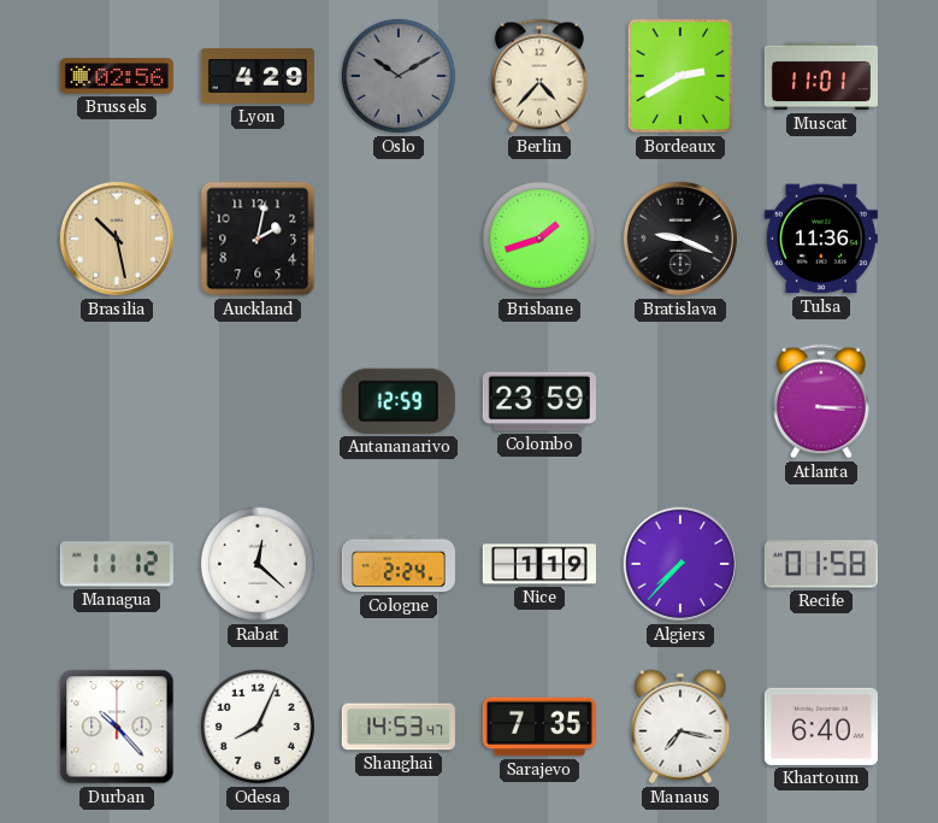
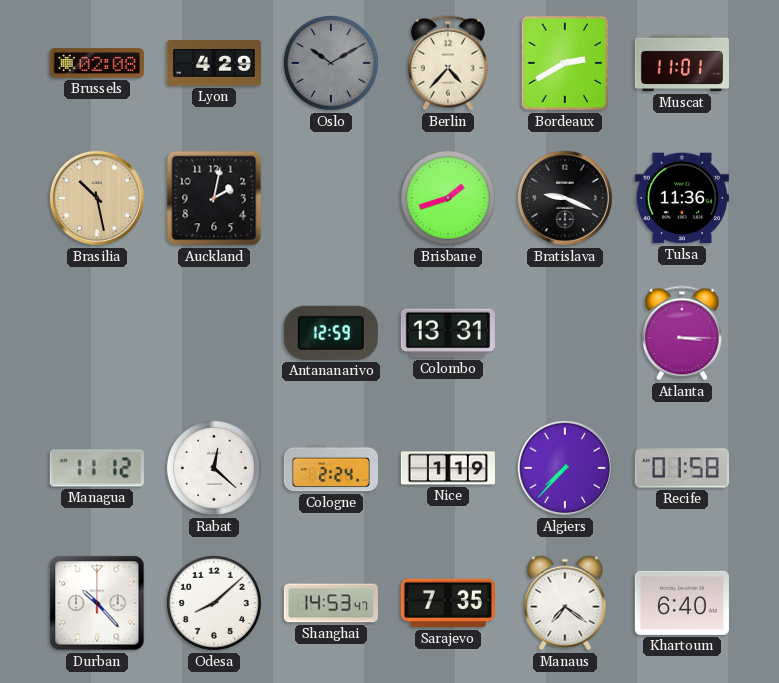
Brussels: 02:56 -> 02:08 (97, 63)
Colombo: 23:59 -> 13:31 (448, 333)
Odesa: 8:04 -> 8:08 (214, 603)
Manaus: 7:17 -> 7:21 (565, 603)
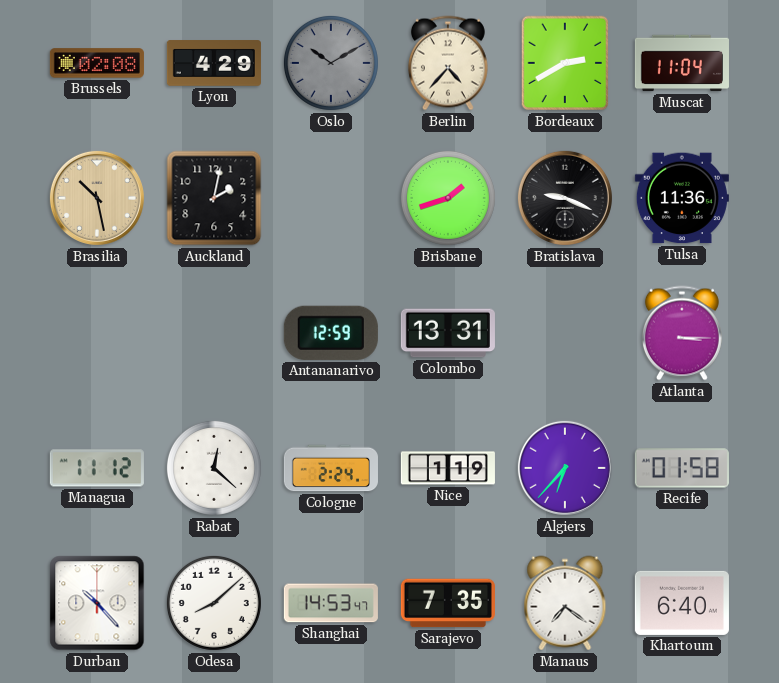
Muscat: 11:01 -> 11:04 (682, 63)
Algiers: 7:37 -> 6:37 (565, 468)
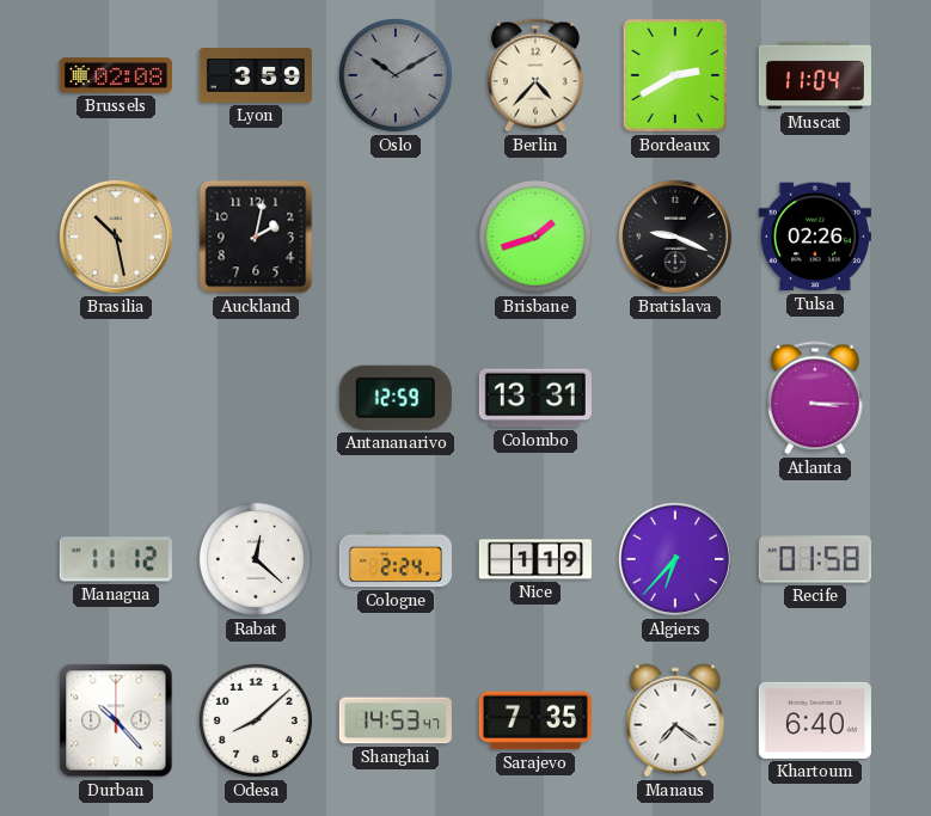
Lyon: 4:29 -> 3:59 (256, 75)
Tulsa: 11:36 -> 02:26 (815, 237)
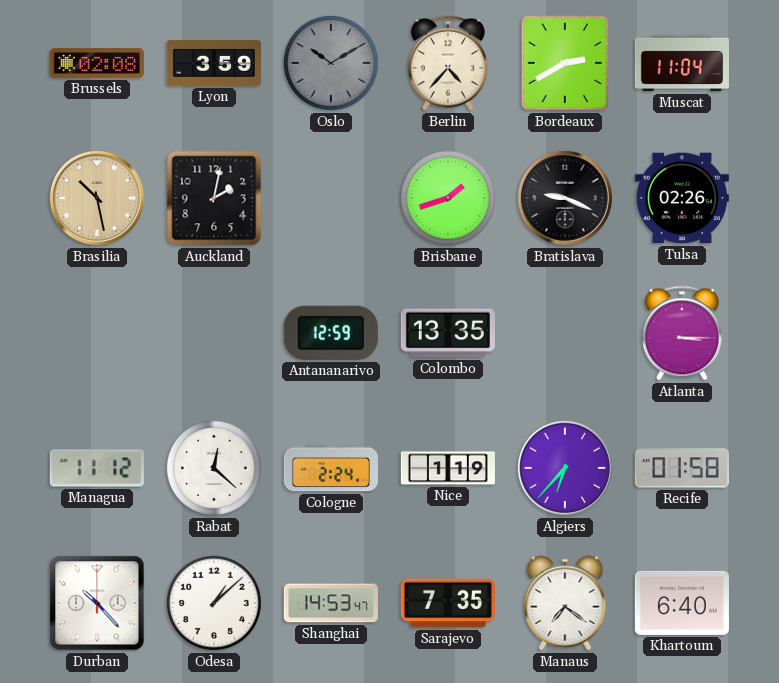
Colombo: 13:31 -> 13:35 (448, 333)
Odesa: 8:08 -> 1:08 (214, 603)
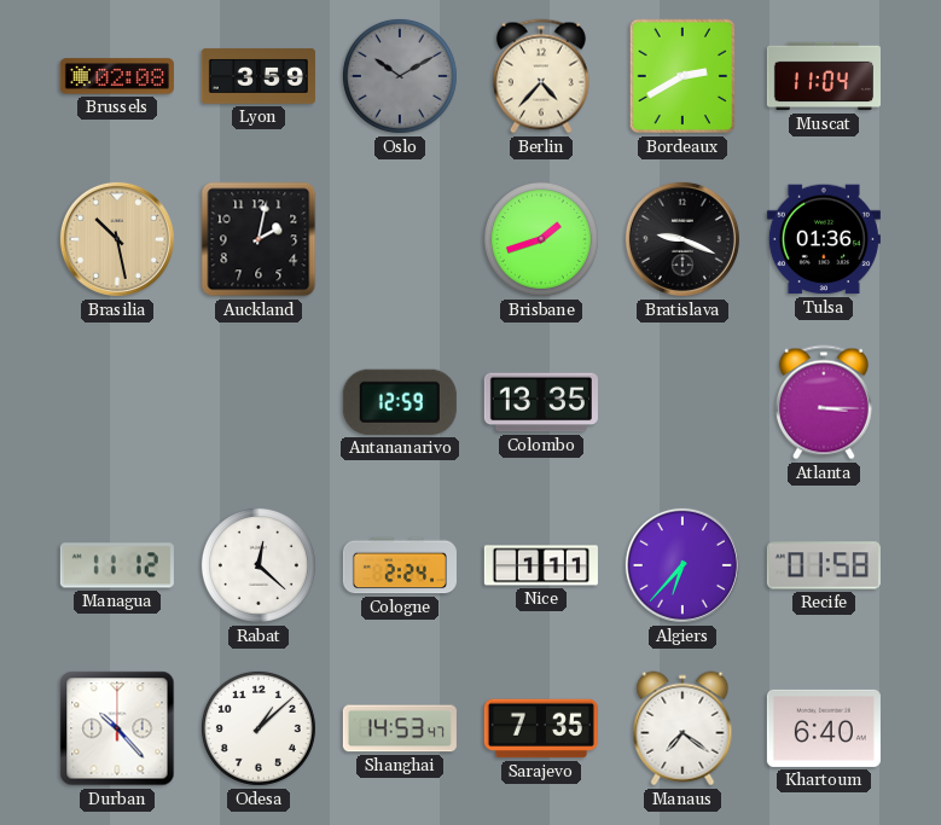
Tulsa: 02:26 -> 01:36 (824, 239)
Nice: 1:19 -> 1:11 (541, 565)
